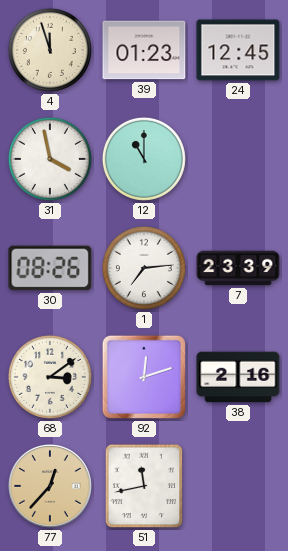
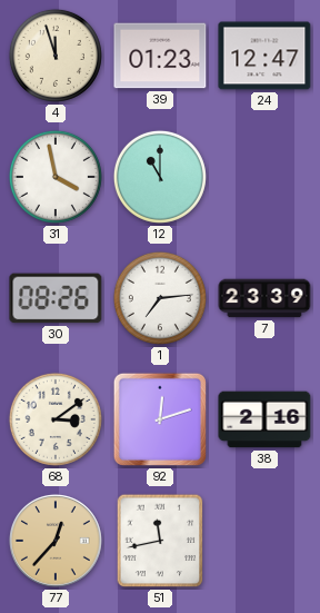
24: 12:45 -> 12:47 (264, 56)
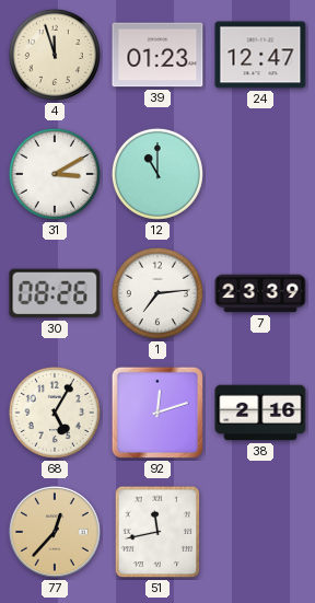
31: 3:58 -> 3:10 (55, 174)
68: 3:09 -> 5:05 (55, 413)
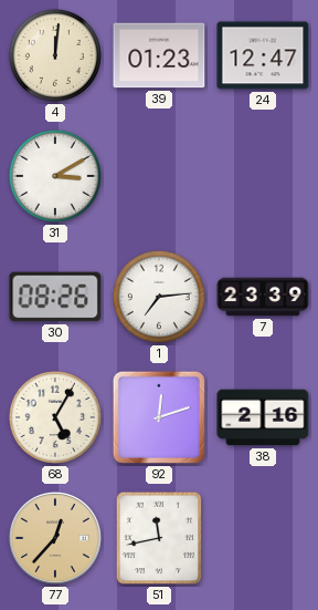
4: 11:57 -> 12:01 (55, 55)
12: 11:00 -> none (157, 174)
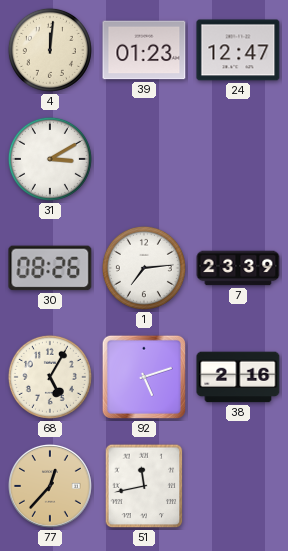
92: 12:12 -> 5:12 (144, 377)
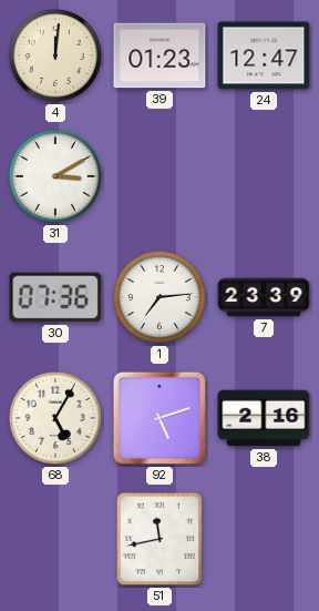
30: 08:26 -> 07:36 (55, 297)
77: 12:37 -> none (50, 486)
